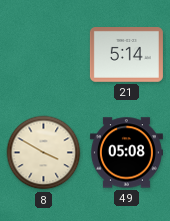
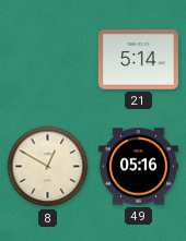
8: 3:50 -> 12:50 (48, 167)
49: 05:08 -> 05:16 (138, 167)
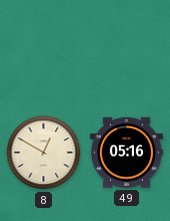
21: 5:14 -> none (138, 60)
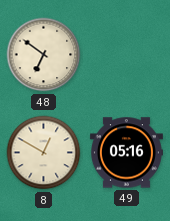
48: none -> 6:51 (44, 55)
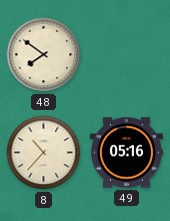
48: 6:51 -> 7:51 (44, 55)
8: 12:50 -> 10:37 (44, 153)
